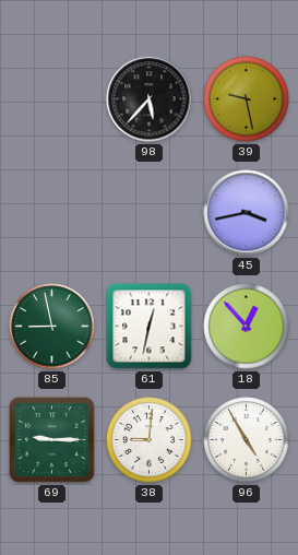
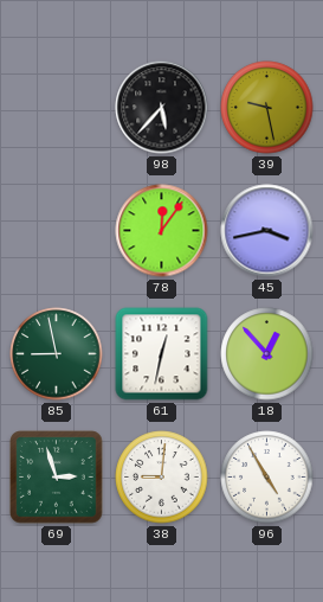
78: none -> 12:06 (162, 231)
69: 9:15 -> 2:57 (57, 478)
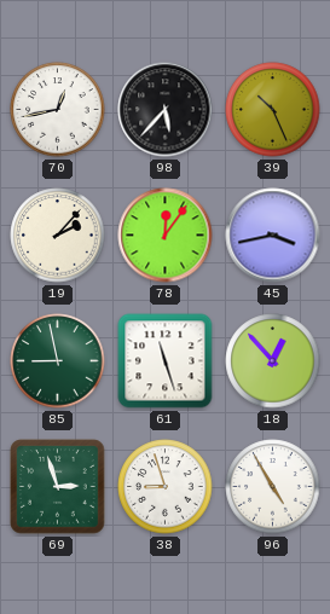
70: none -> 12:43 (58, 110)
39: 9:28 -> 10:26 (273, 110)
19: none -> 2:07 (58, 236)
61: 12:32 -> 11:27 (166, 361)
38: 9:01 -> 8:57 (166, 487)
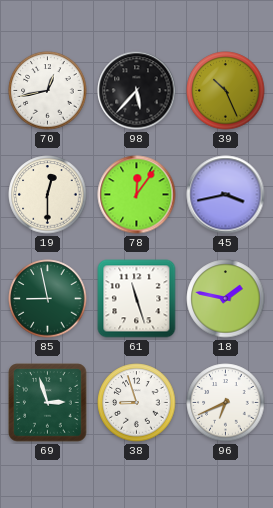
19: 2:07 -> 12:30 (48, 195)
18: 12:53 -> 1:47 (226, 299)
96: 4:55 -> 6:41 (226, 403)
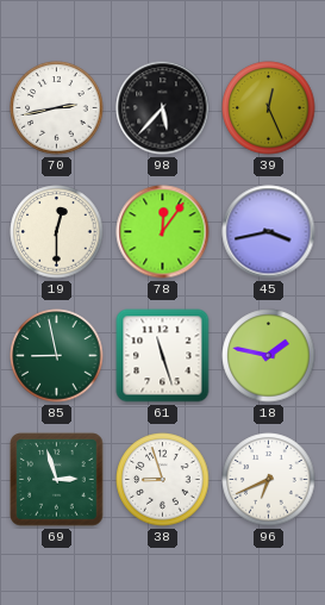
70: 12:43 -> 2:43 (57, 108)
39: 10:26 -> 12:26 (269, 108)
